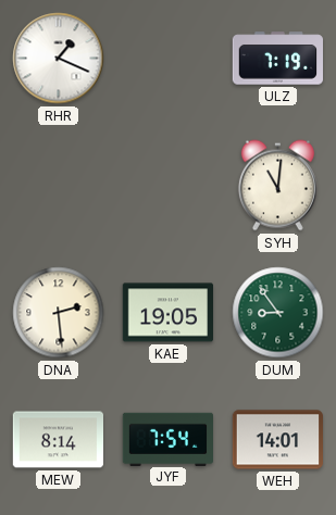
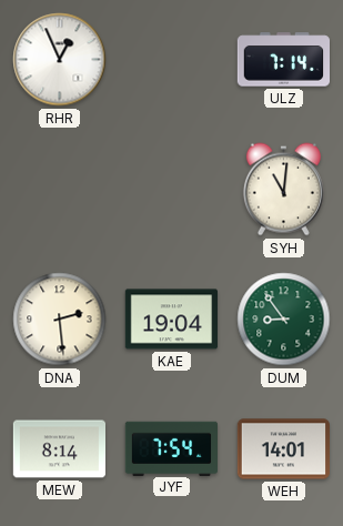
RHR: 1:19 -> 12:56 (60, 60)
ULZ: 7:19 -> 7:14 (283, 60)
KAE: 19:05 -> 19:04 (171, 320)
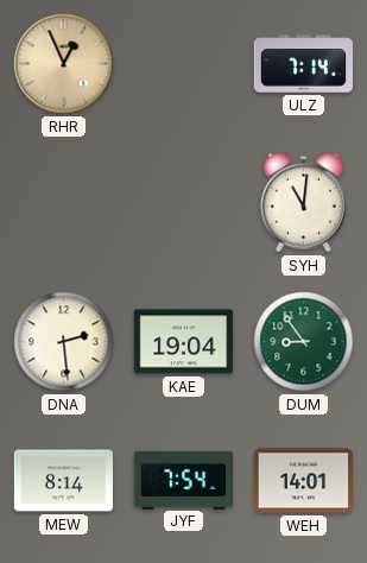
RHR dial: white -> champagne (64, 64)
